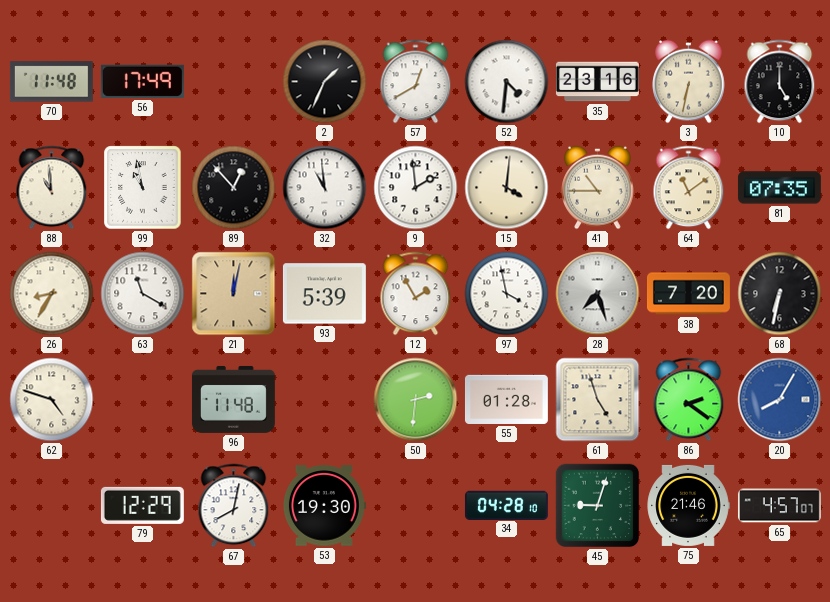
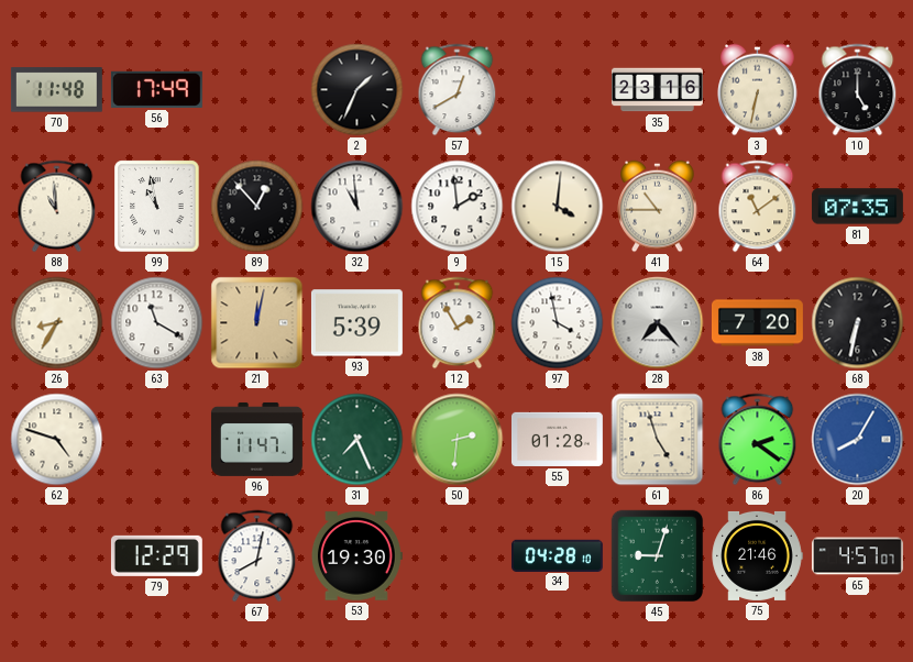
52: 4:31 -> none (507, 82)
28: 7:27 -> 7:23 (658, 323)
96: 11:48 -> 11:47 (256, 439)
31: none -> 7:26 (358, 440)
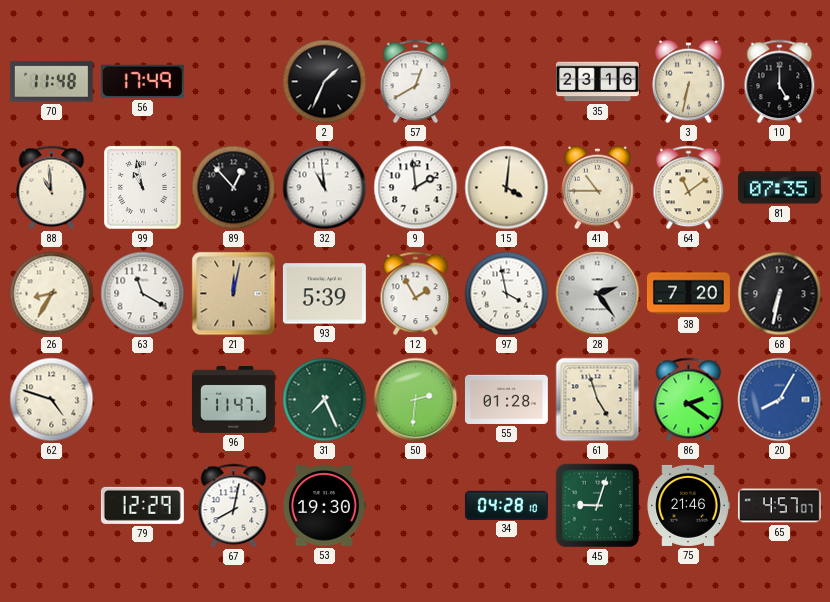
28: 7:23 -> 2:24 (598, 294)
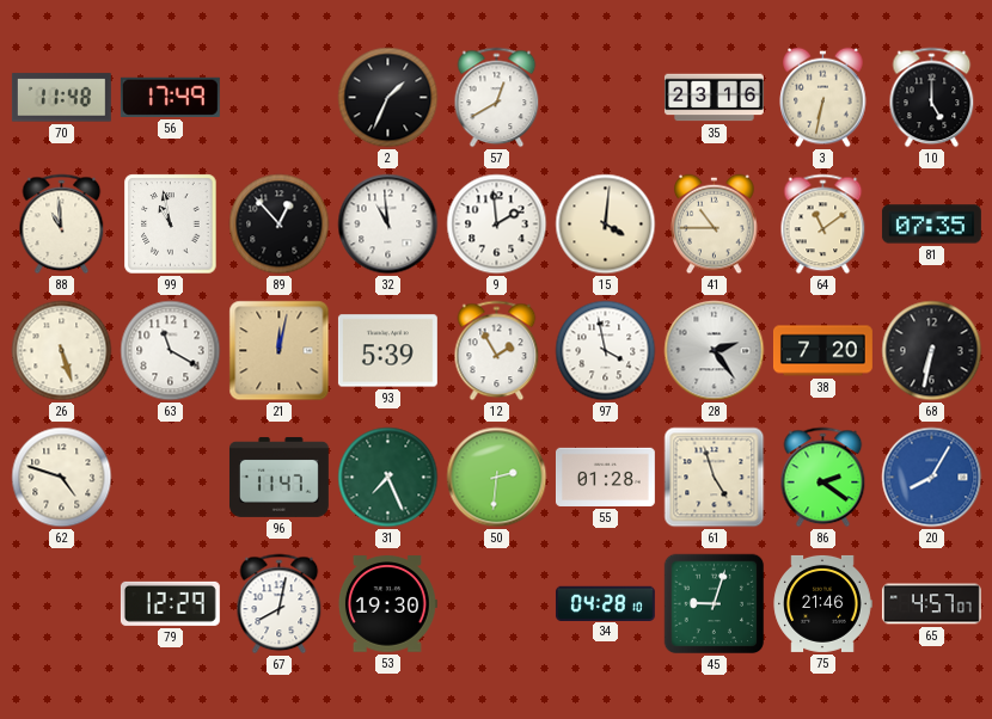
26: 8:35 -> 5:27 (62, 351)
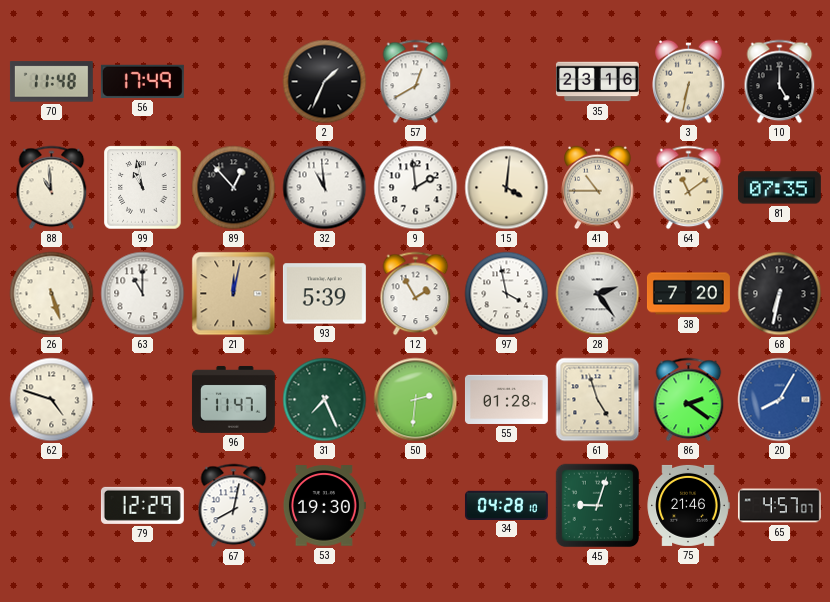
63: 11:20 -> 11:00 (143, 294)
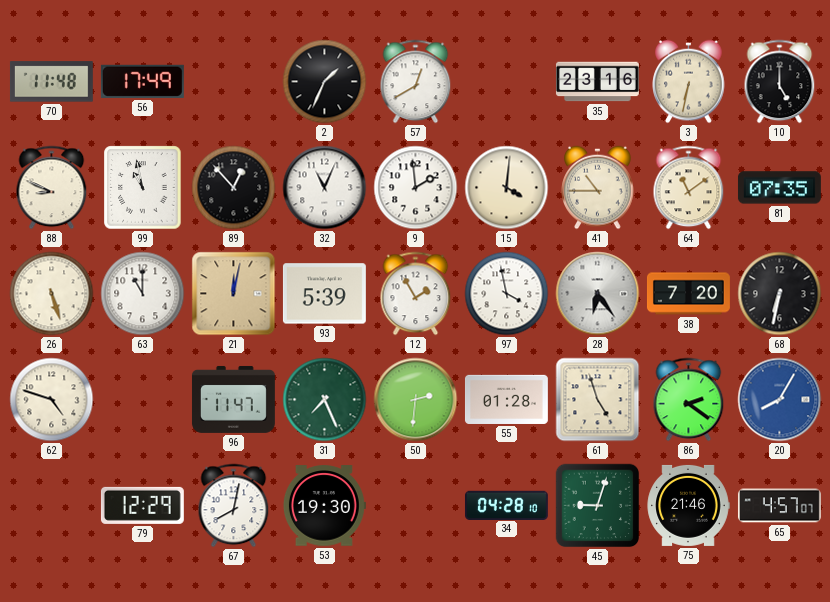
88: 10:59 -> 8:49 (52, 188)
32: 10:59 -> 11:04 (325, 188)
28: 2:24 -> 6:24 (598, 294)
